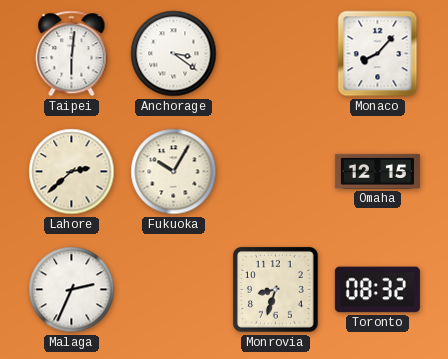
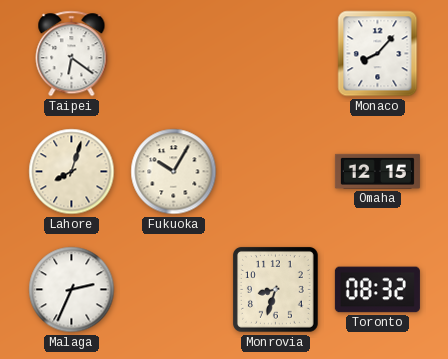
Taipei: 6:01 -> 6:21 (72, 54)
Anchorage: 3:21 -> none (174, 54)
Lahore: 2:38 -> 8:03 (72, 172)
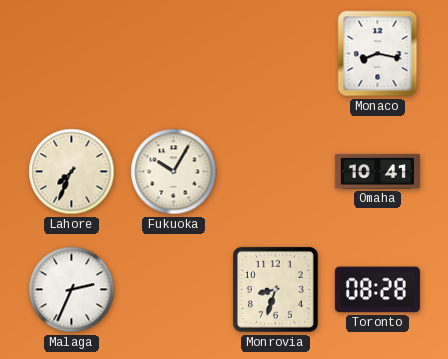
Taipei: 6:21 -> none (72, 54)
Monaco: 8:07 -> 8:17 (378, 54)
Lahore: 8:03 -> 7:34 (72, 172)
Omaha: 12:15 -> 10:41 (377, 171)
Toronto: 08:32 -> 08:28 (377, 290)
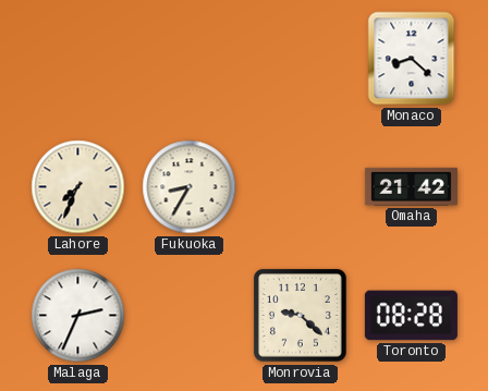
Monaco: 8:17 -> 8:22 (412, 59)
Fukuoka: 10:05 -> 8:35 (190, 187)
Omaha: 10:41 -> 21:42 (411, 186)
Monrovia: 8:33 -> 9:22 (300, 315)
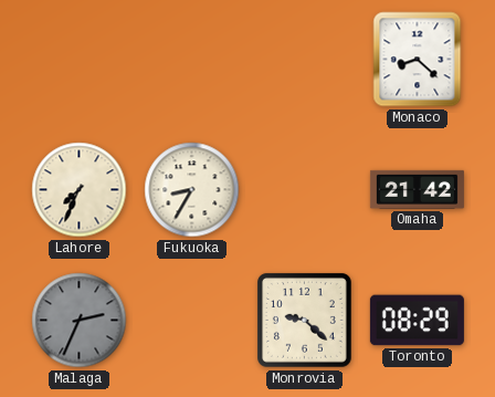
Malaga dial: white -> grey (80, 321)
Toronto: 08:28 -> 08:29 (417, 321)
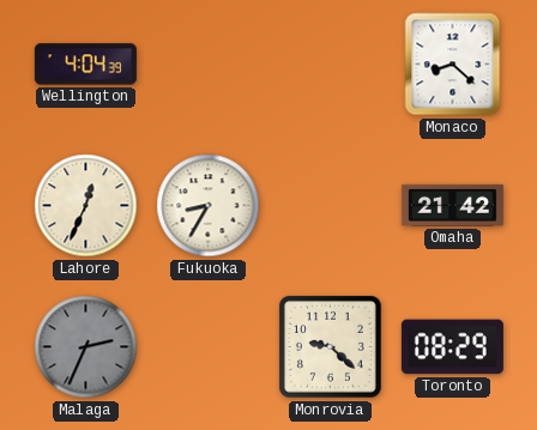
Wellington: none -> 4:04 (85, 65)
Lahore: 7:34 -> 12:34 (86, 206)
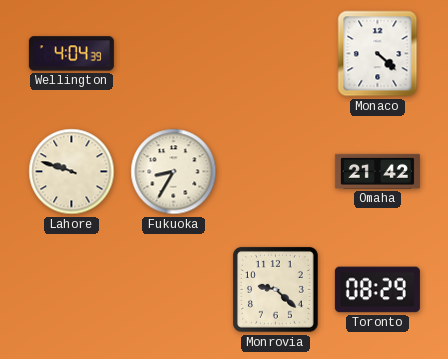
Monaco: 8:22 -> 4:22 (378, 54)
Lahore: 12:34 -> 9:48 (72, 172)
Malaga: 2:34 -> none (86, 347)
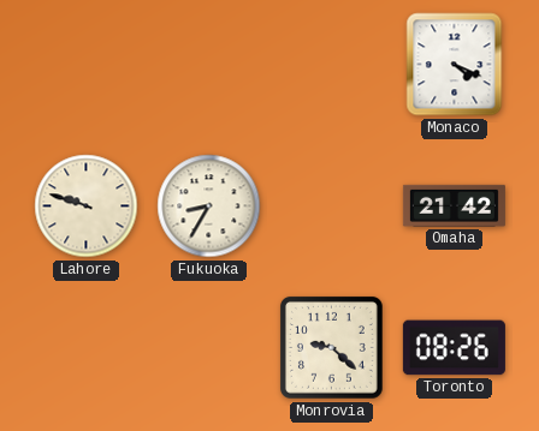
Wellington: 4:04 -> none (71, 54)
Monaco: 4:22 -> 4:19 (455, 65)
Toronto: 08:29 -> 08:26 (454, 348)
